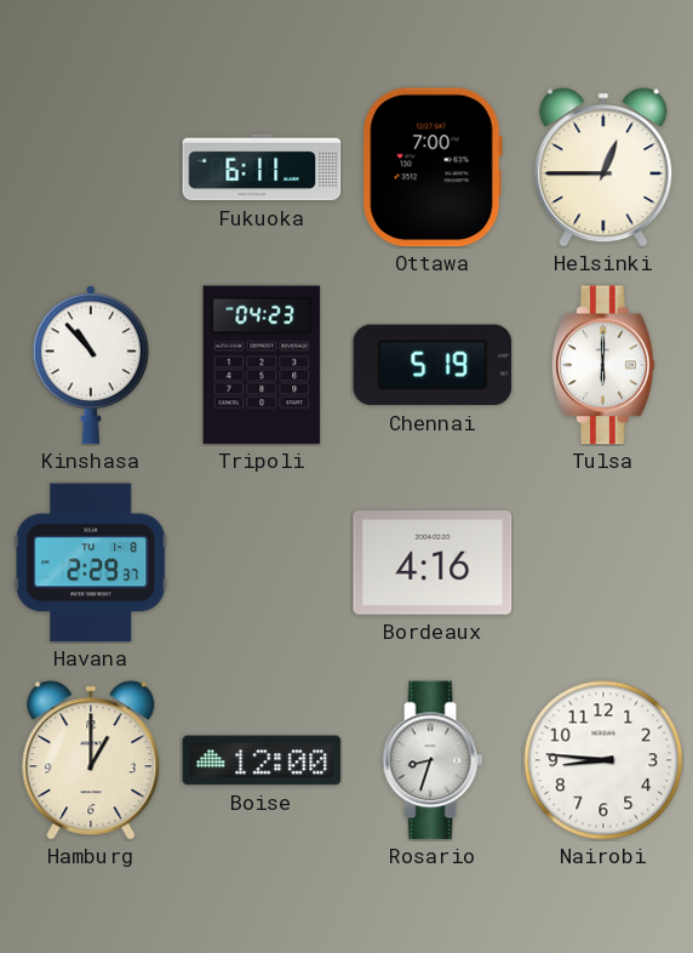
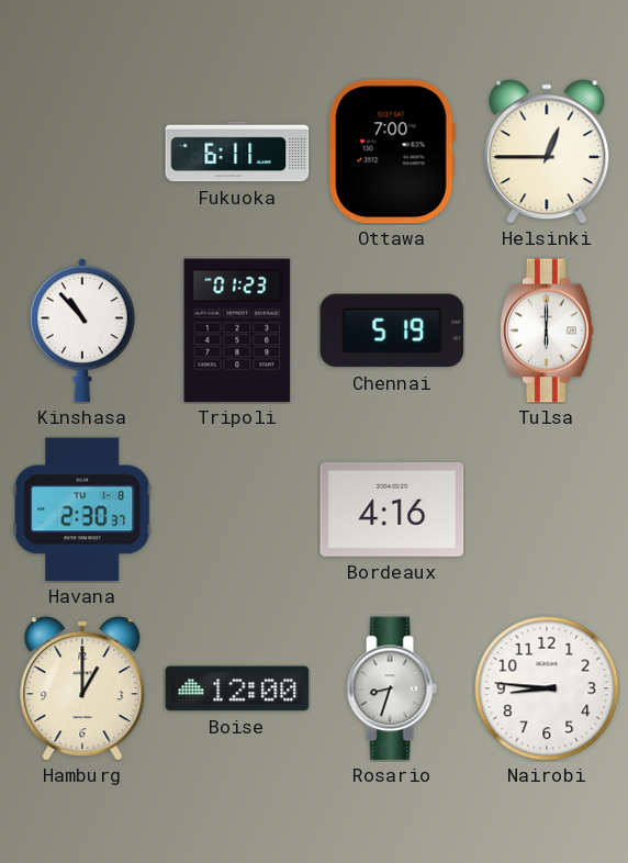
Tripoli: 04:23 -> 01:23 (237, 330)
Havana: 2:29 -> 2:30 (82, 509)
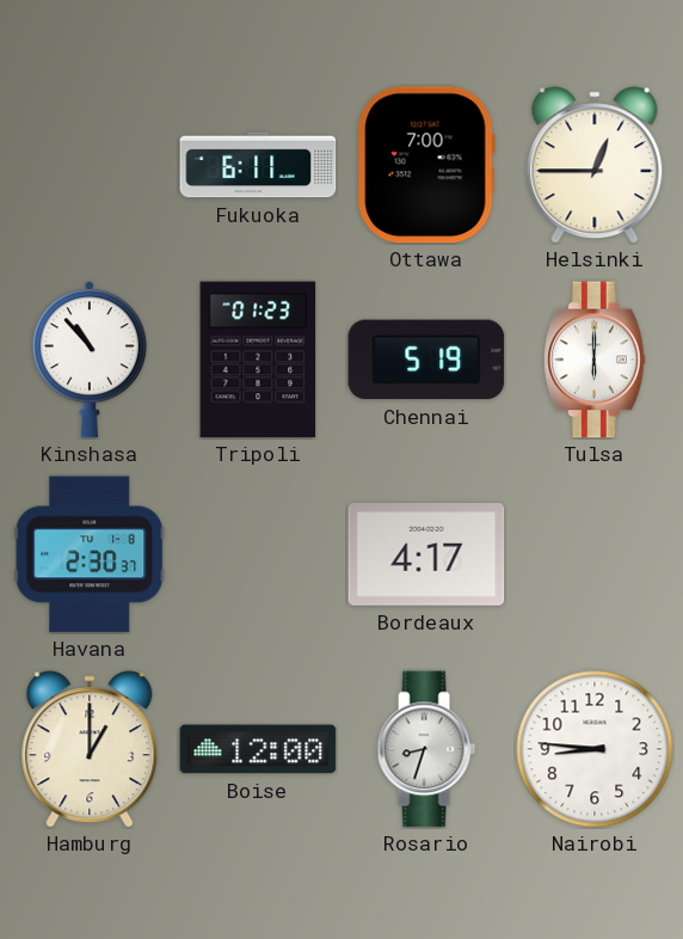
Bordeaux: 4:16 -> 4:17 (426, 556)
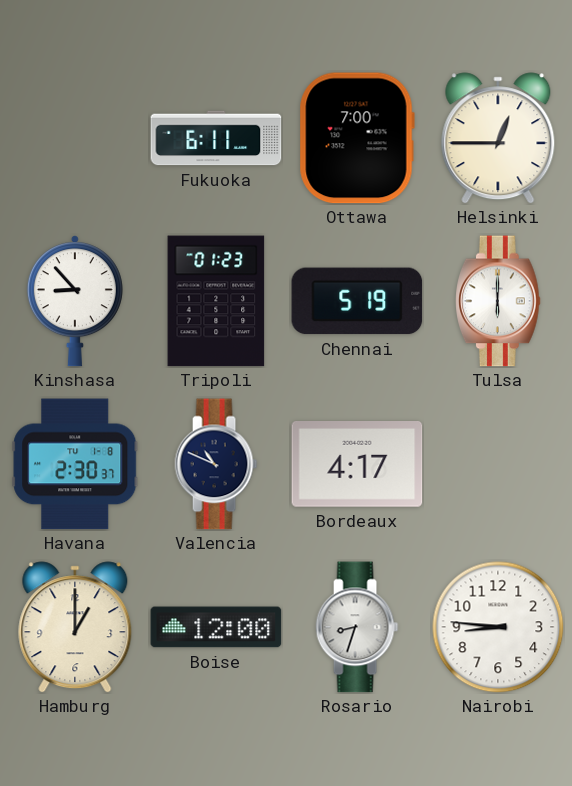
Kinshasa: 10:53 -> 8:53 (75, 301)
Valencia: none -> 10:49 (216, 464)
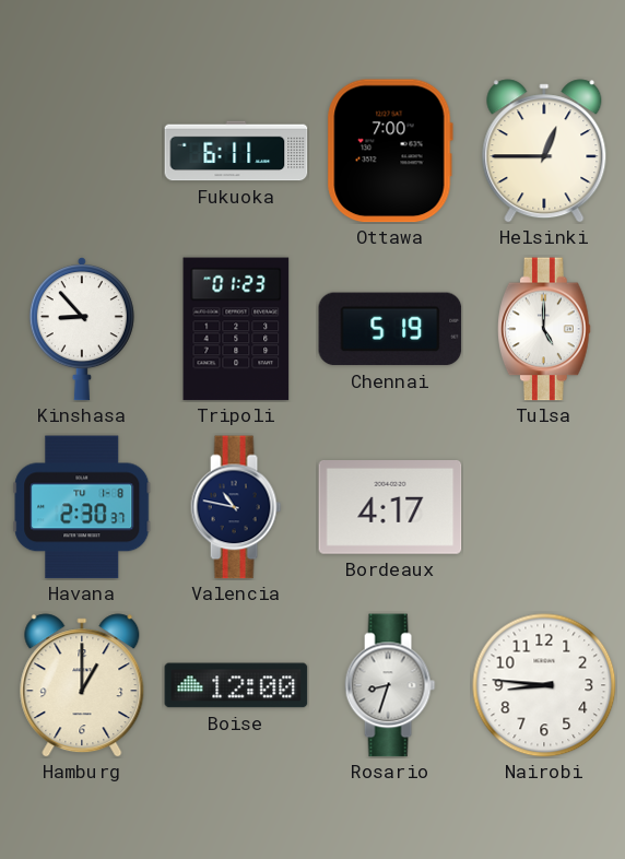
Tulsa: 6:00 -> 5:00 (545, 329)
Valencia: 10:49 -> 10:47 (236, 507)
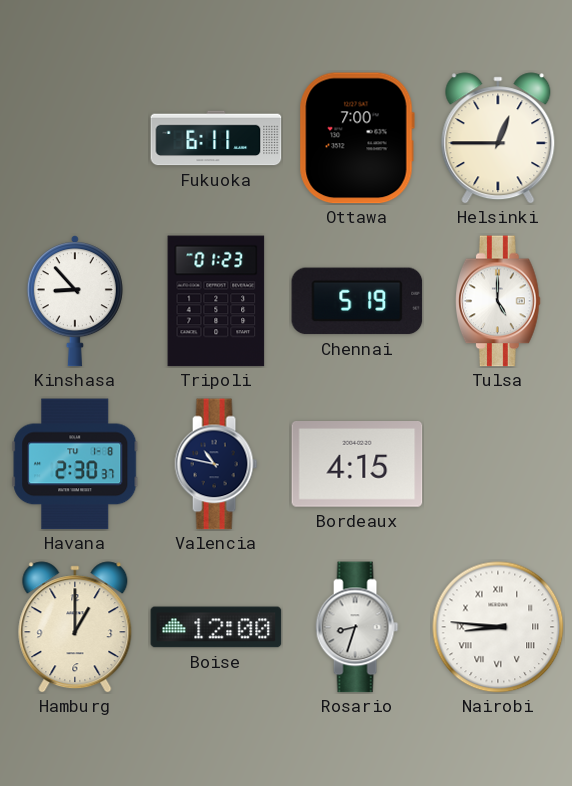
Bordeaux: 4:17 -> 4:15 (357, 465)
Nairobi numerals: Arabic -> Roman (498, 627)
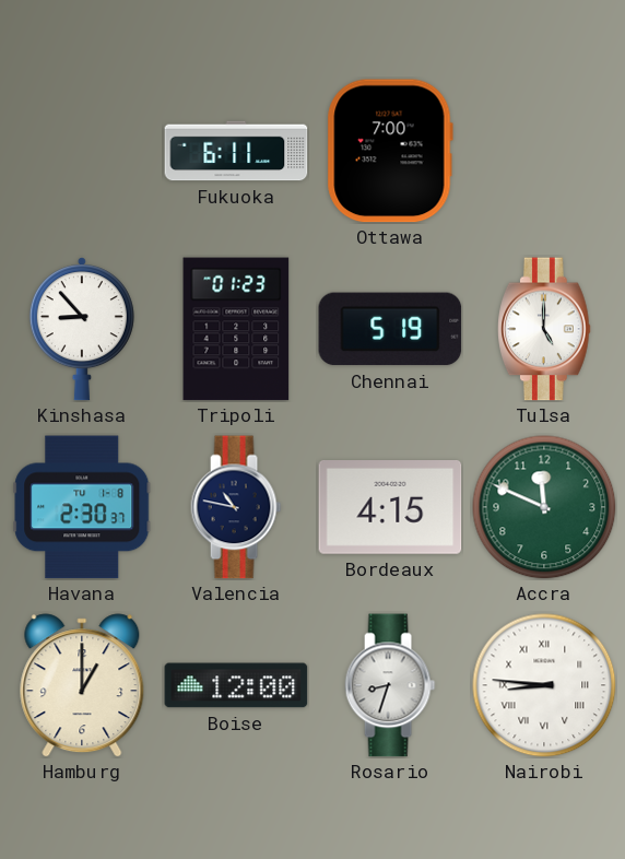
Helsinki: 12:45 -> none (498, 138)
Accra: none -> 11:49 (544, 507)
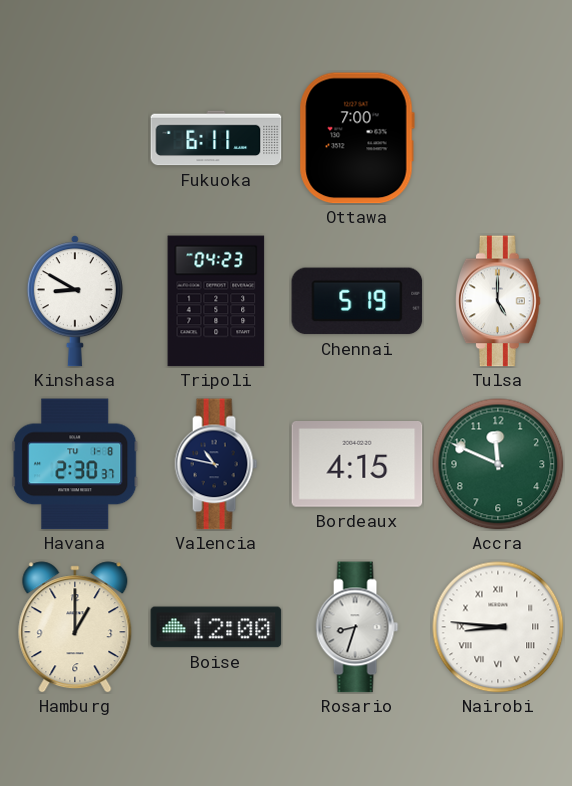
Kinshasa: 8:53 -> 8:50 (75, 301)
Tripoli: 01:23 -> 04:23 (216, 301)
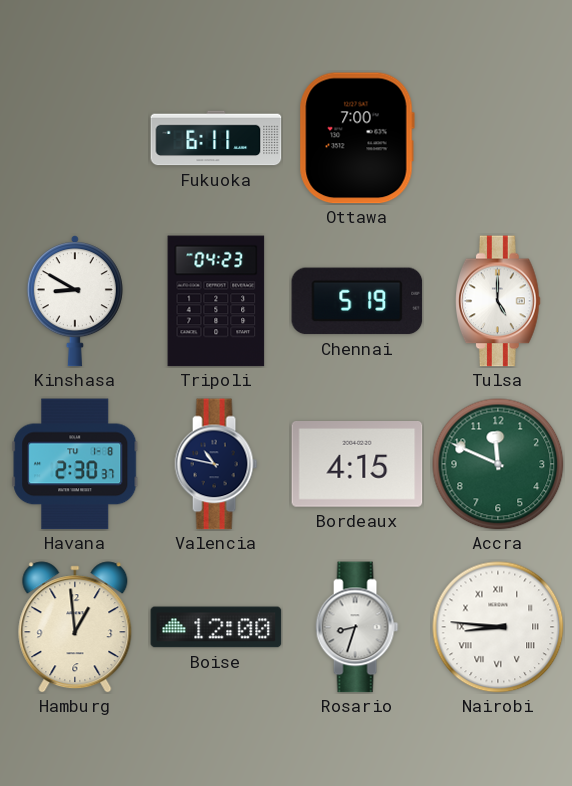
Hamburg: 1:00 -> 12:59 (75, 627)
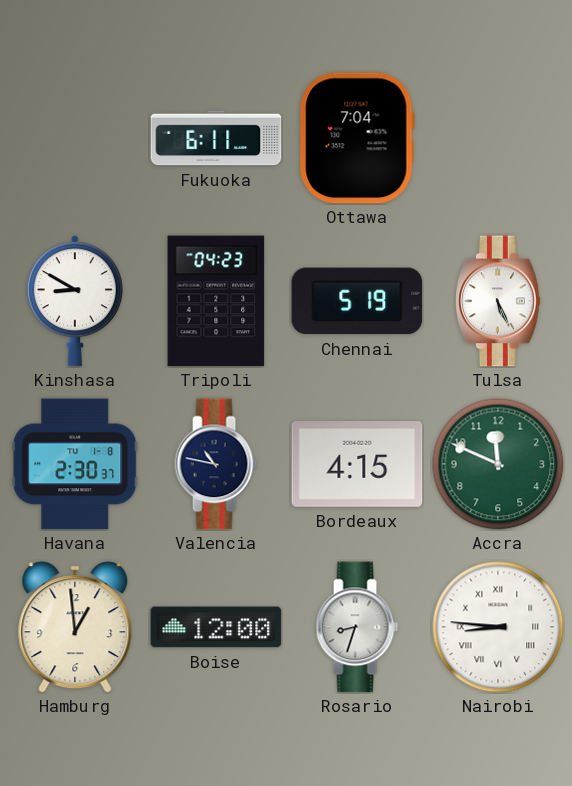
Ottawa: 7:00 -> 7:04 (357, 138)
Tulsa: 5:00 -> 5:26 (499, 301)
